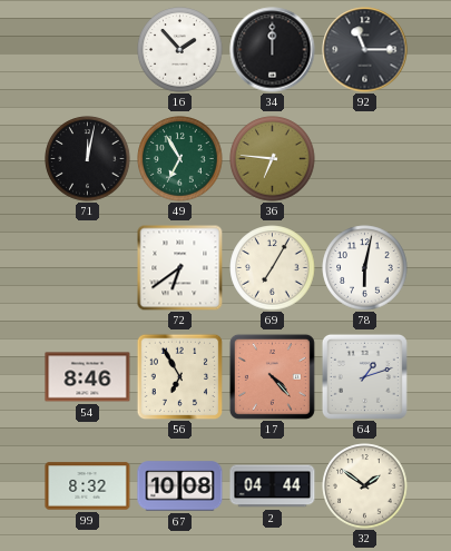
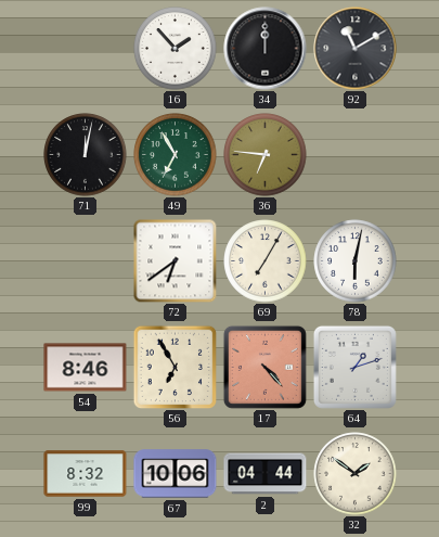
92: 11:15 -> 11:10 (356, 49)
67: 10:08 -> 10:06 (176, 474)
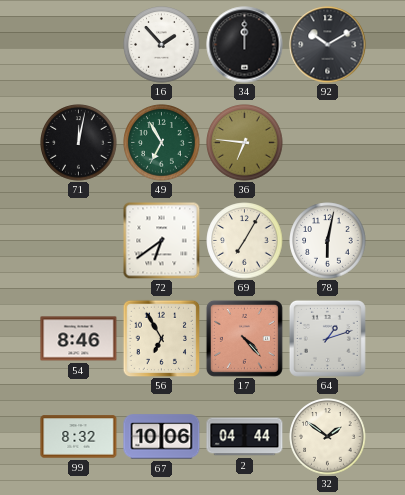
92: 11:10 -> 10:10 (328, 45)
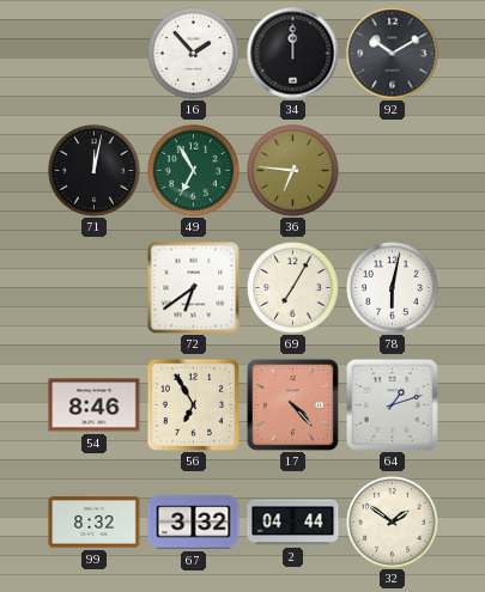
67: 10:06 -> 3:32 (194, 523)
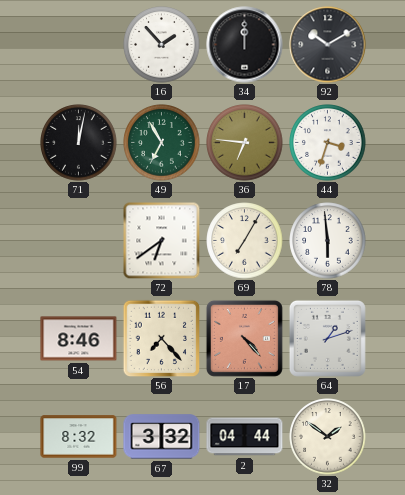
44: none -> 3:33 (328, 143)
78: 6:02 -> 5:59 (328, 241)
56: 6:55 -> 7:23 (161, 338)
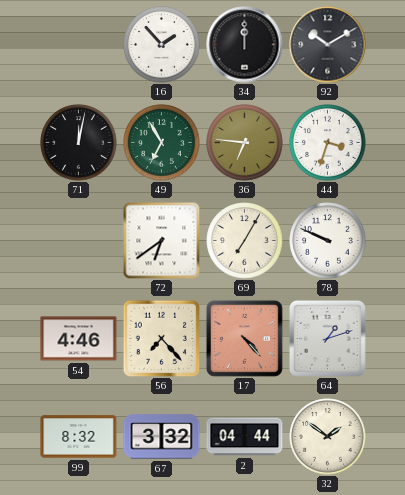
78: 5:59 -> 9:49 (328, 241)
54: 8:46 -> 4:46 (79, 339)
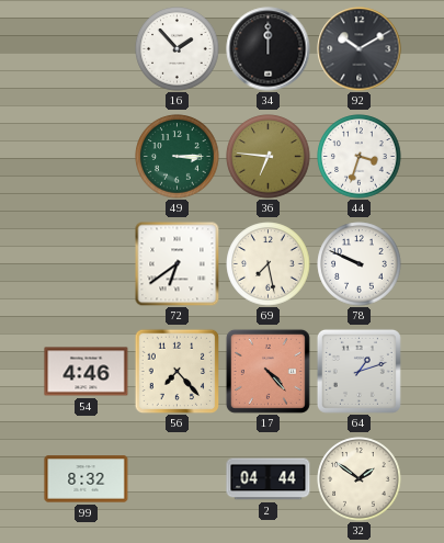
71: 12:02 -> none (79, 143)
49: 6:55 -> 3:15 (178, 157)
69: 7:05 -> 7:28 (269, 264)
67: 3:32 -> none (162, 437)
